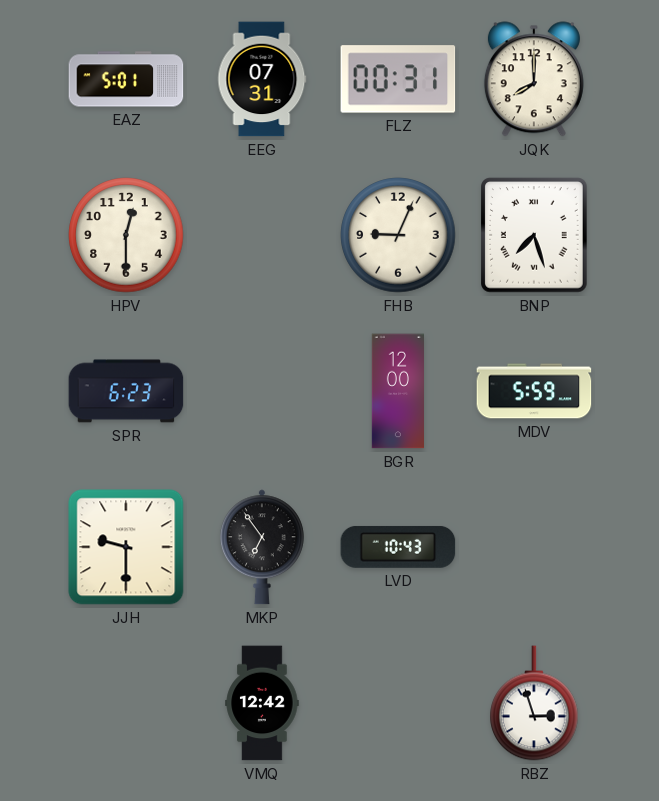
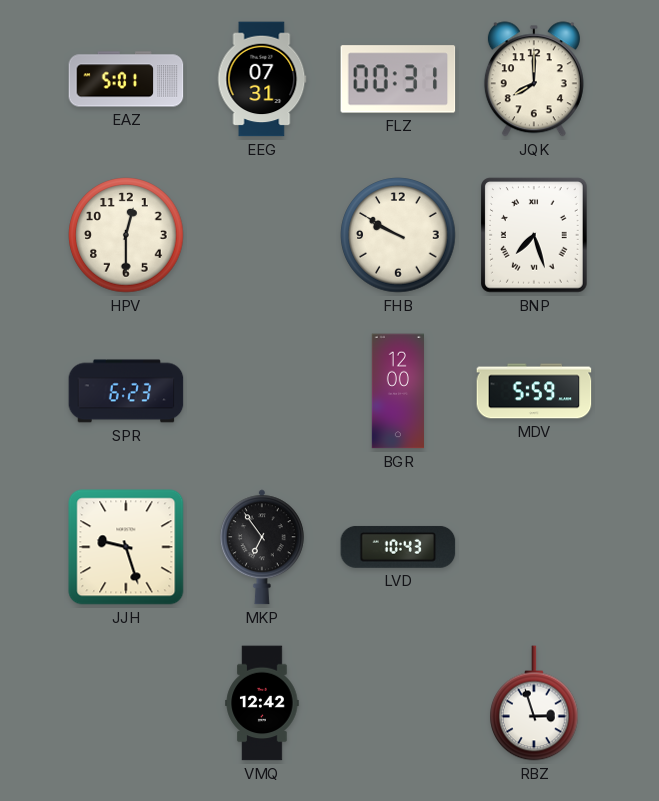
FHB: 9:04 -> 9:50 (398, 235)
JJH: 9:30 -> 9:27 (126, 547)
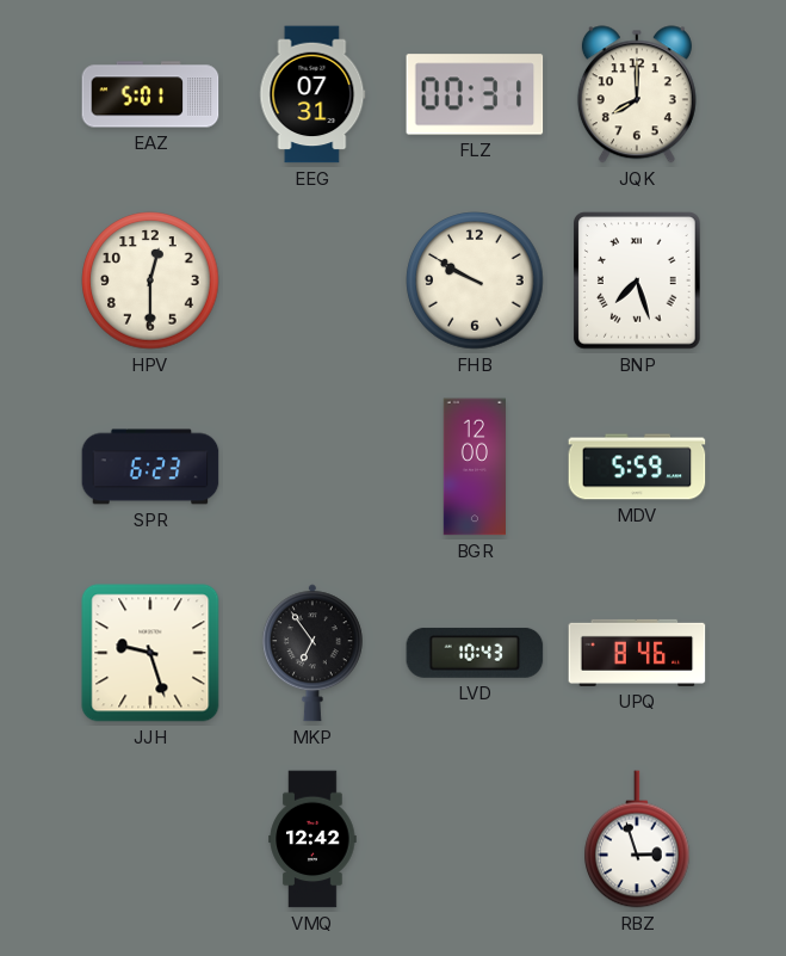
UPQ: none -> 8:46 (637, 653)
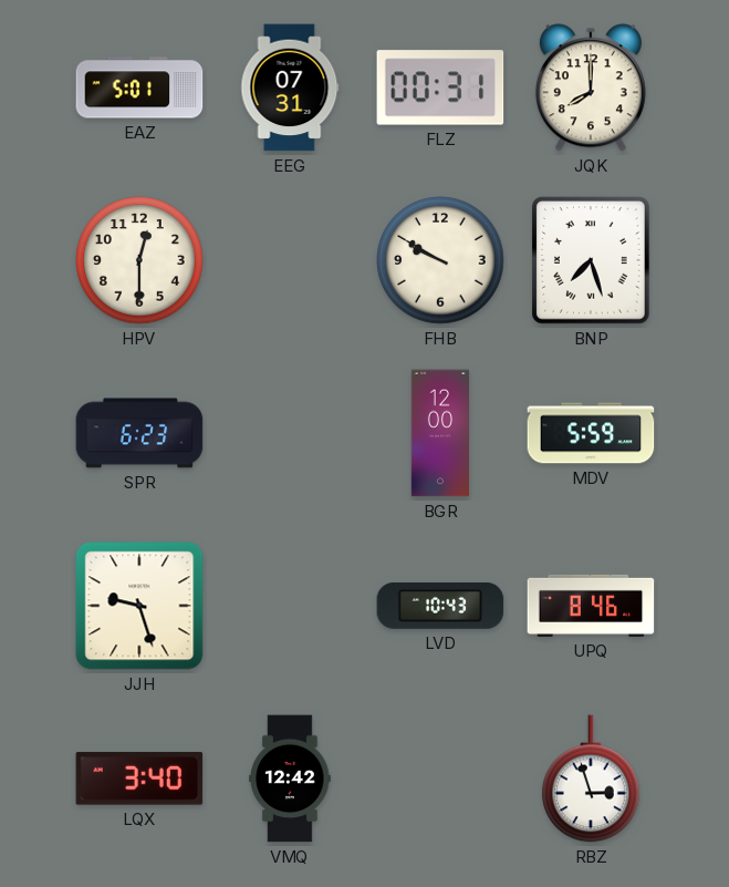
MKP: 6:54 -> none (312, 653)
LQX: none -> 3:40 (139, 778)
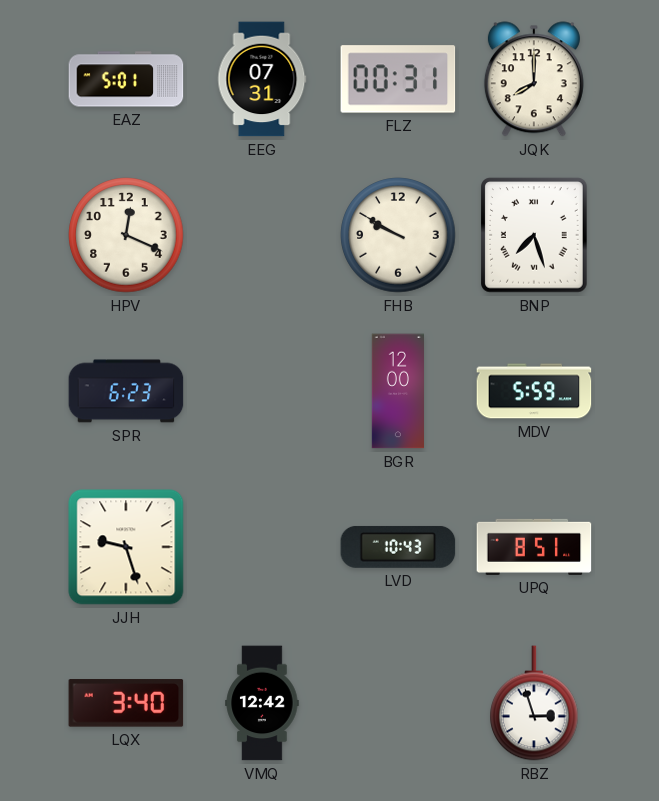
HPV: 12:30 -> 12:19 (126, 235)
UPQ: 8:46 -> 8:51 (534, 547)
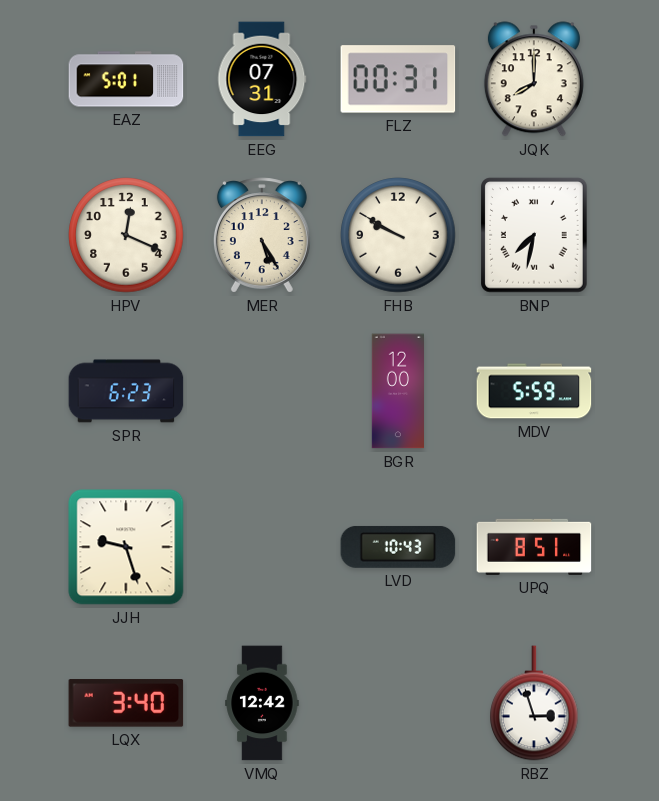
MER: none -> 5:25 (262, 235)
BNP: 7:27 -> 7:32 (535, 235)
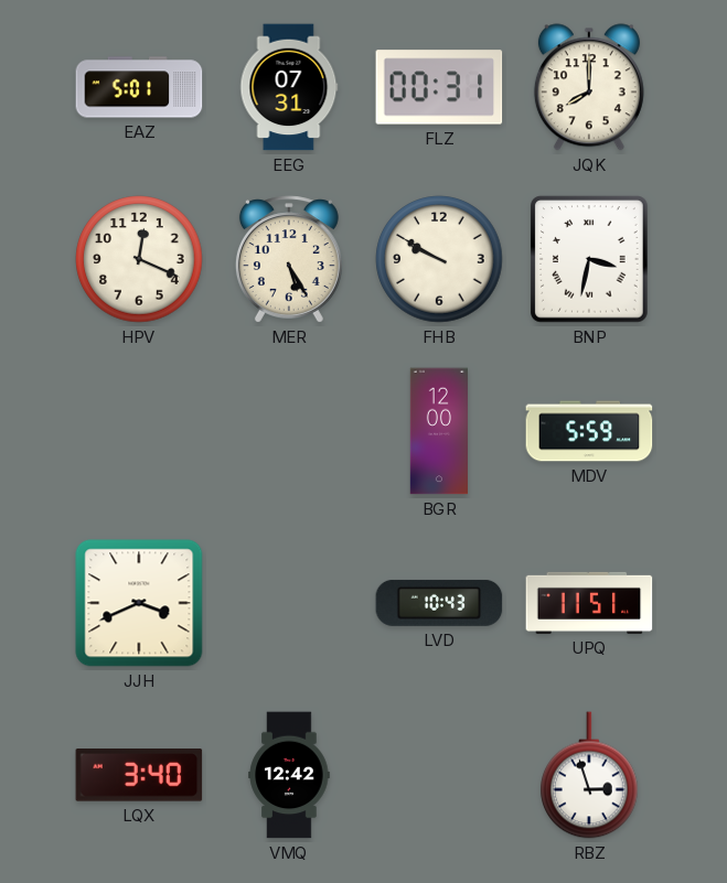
BNP: 7:32 -> 3:32 (590, 259)
SPR: 6:23 -> none (126, 391)
JJH: 9:27 -> 3:41 (139, 603)
UPQ: 8:51 -> 11:51 (589, 603)
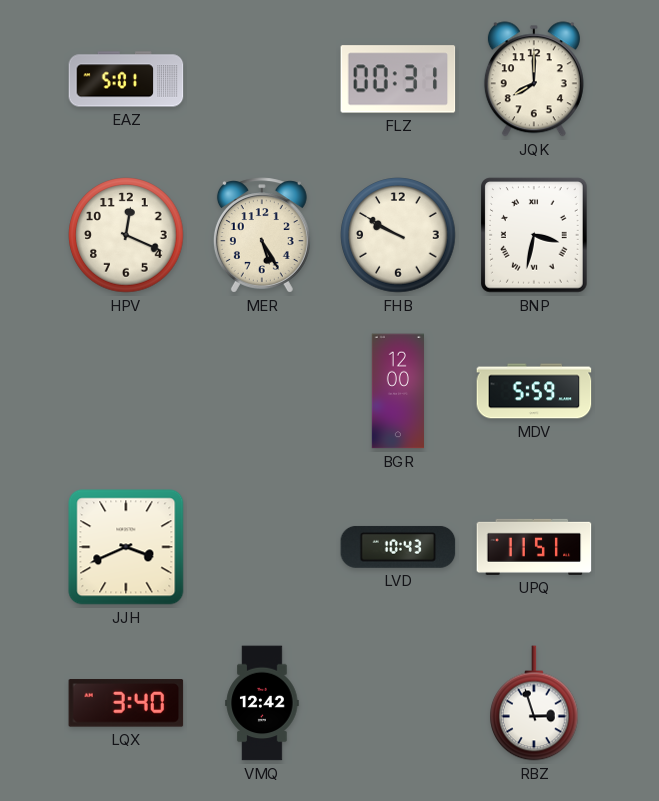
EEG: 07:31 -> none (289, 87)
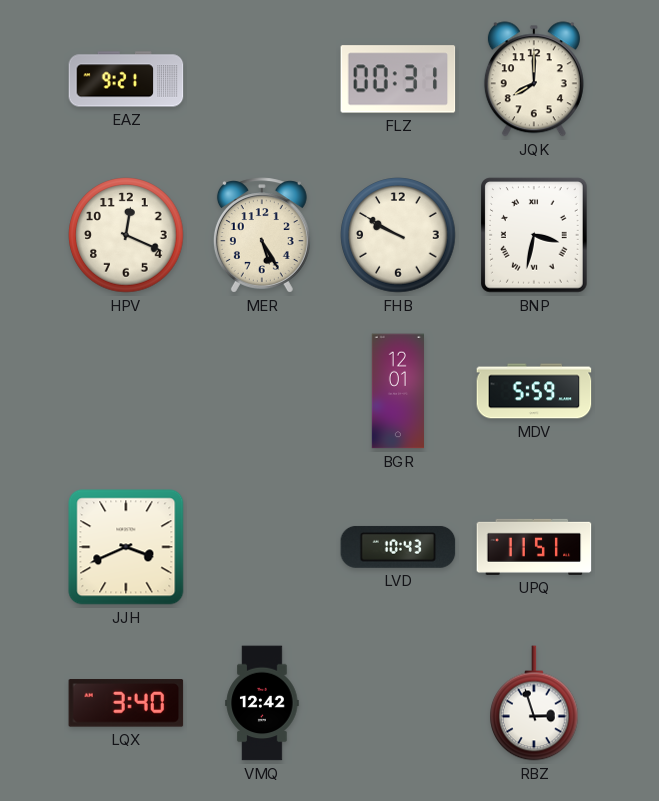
EAZ: 5:01 -> 9:21 (126, 79)
BGR: 12:00 -> 12:01 (398, 391)
